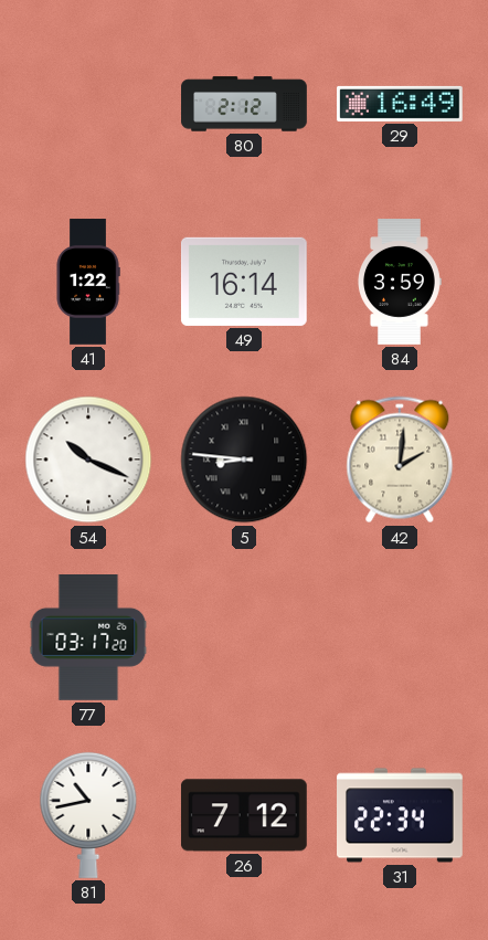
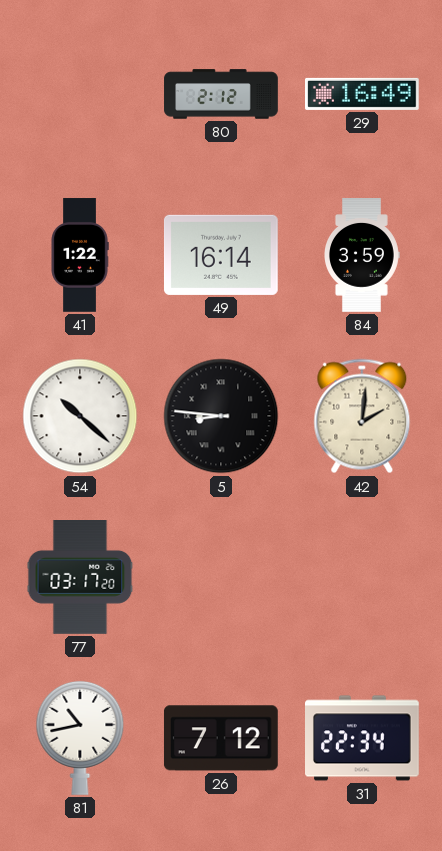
54: 10:19 -> 10:22 (80, 416)
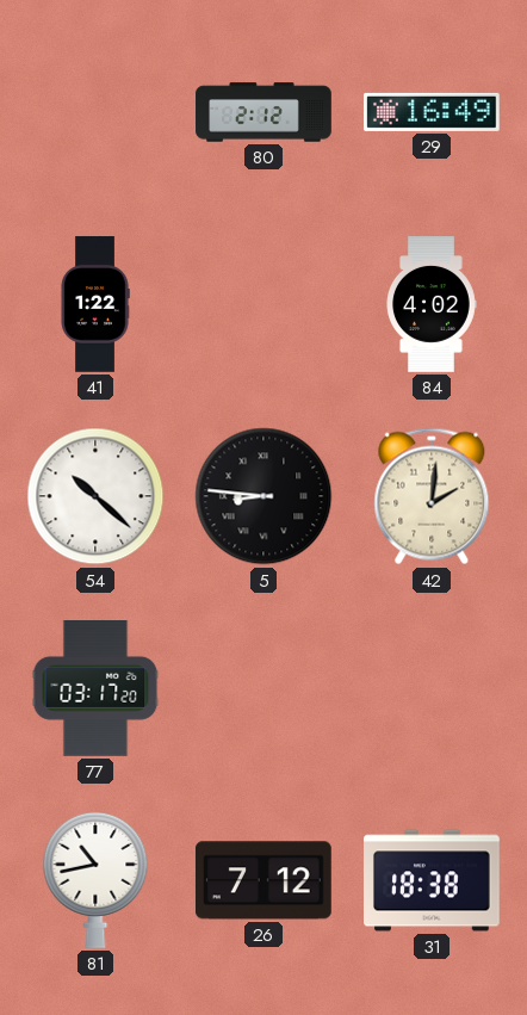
49: 16:14 -> none (221, 255)
84: 3:59 -> 4:02 (432, 304)
31: 22:34 -> 18:38 (433, 880)
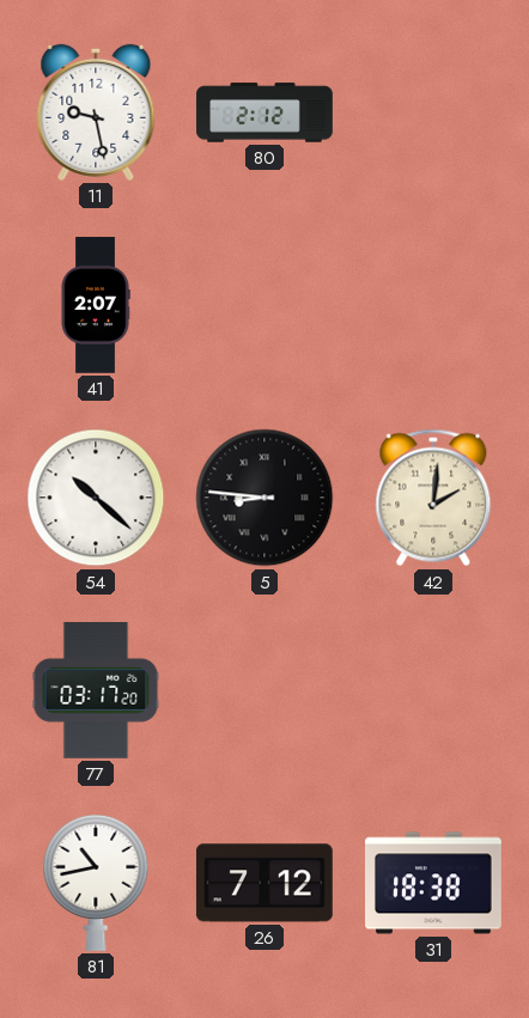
11: none -> 9:28 (96, 112)
29: 16:49 -> none (433, 112)
41: 1:22 -> 2:07 (96, 305)
84: 4:02 -> none (432, 304)
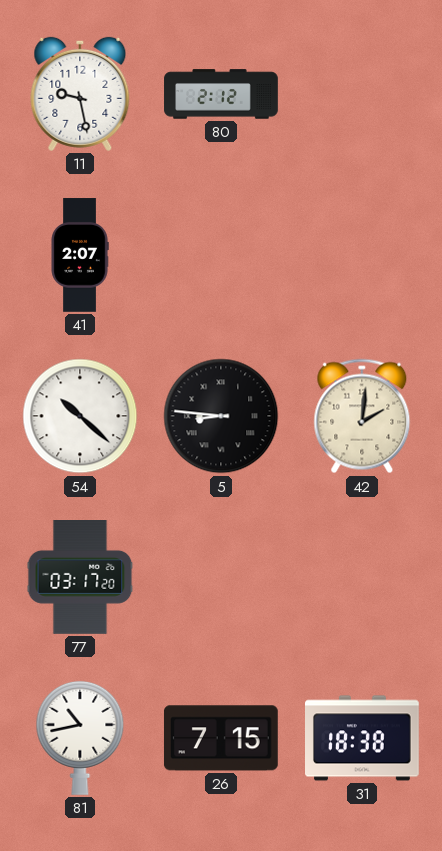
26: 7:12 -> 7:15 (221, 738)
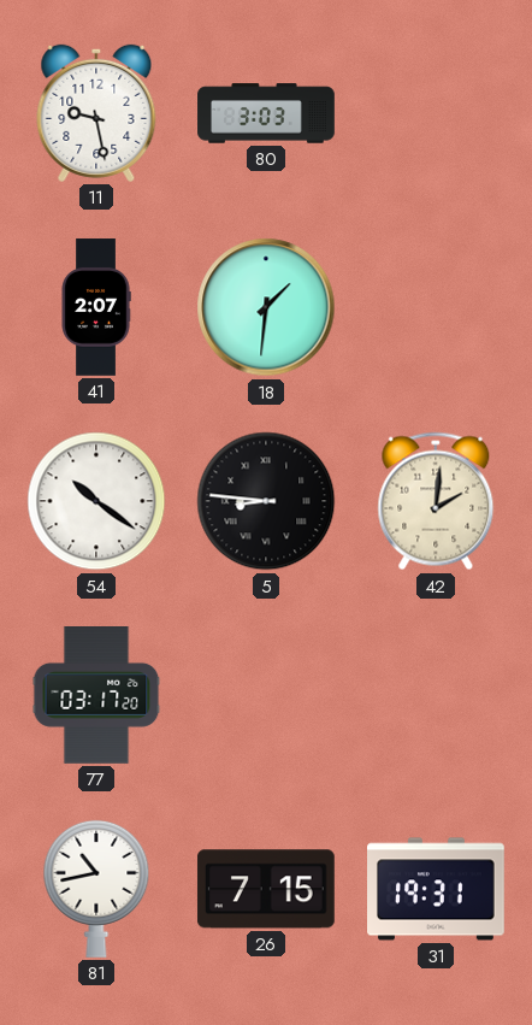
80: 2:12 -> 3:03 (266, 113)
18: none -> 1:31 (266, 307)
54: 10:22 -> 10:21 (96, 501)
31: 18:38 -> 19:31 (437, 889)
